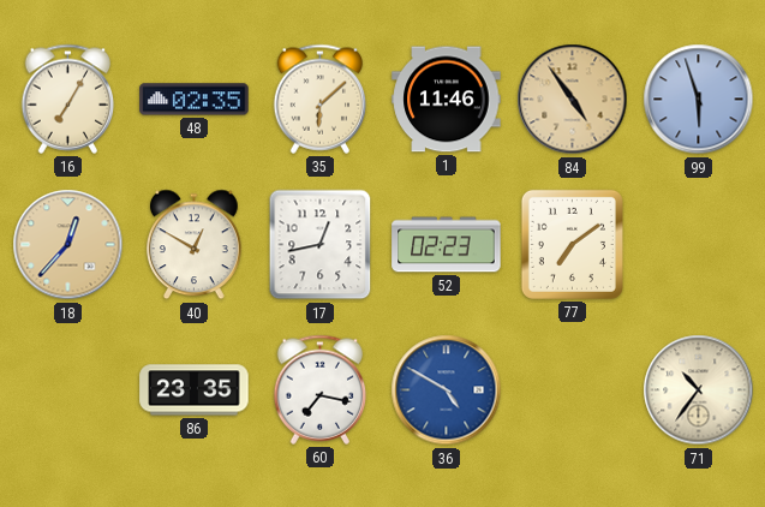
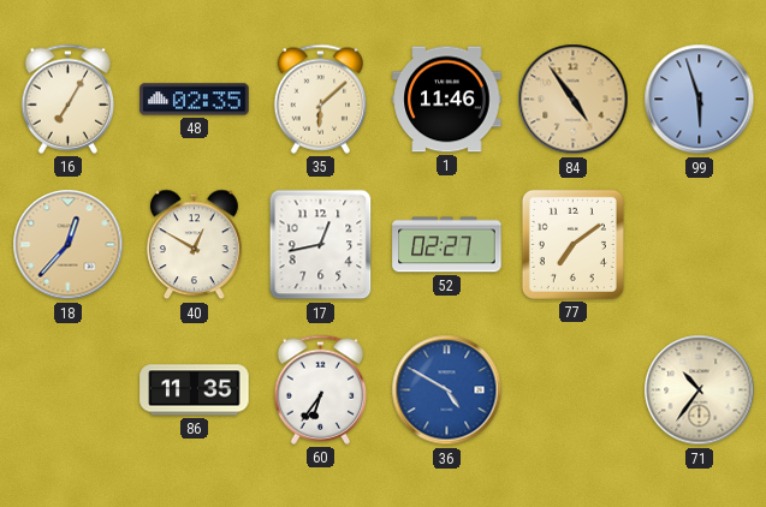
52: 02:23 -> 02:27 (447, 245)
86: 23:35 -> 11:35 (195, 390)
60: 7:17 -> 6:36 (321, 389)
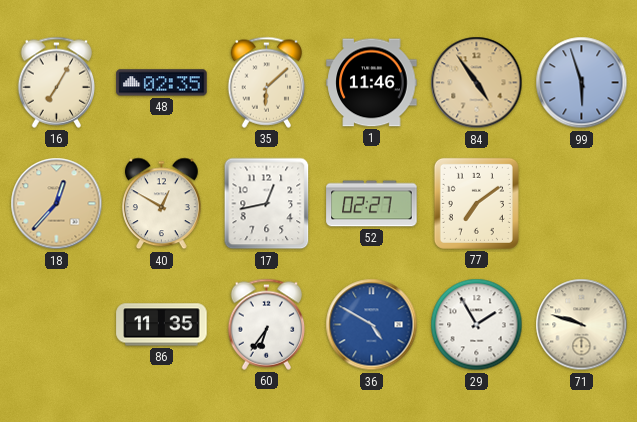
29: none -> 1:55 (477, 325)
71: 10:36 -> 9:48 (582, 325)
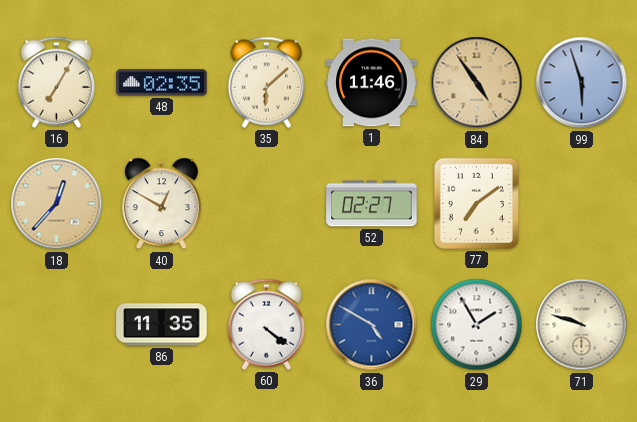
17: 12:43 -> none (267, 204)
60: 6:36 -> 4:21 (267, 324)
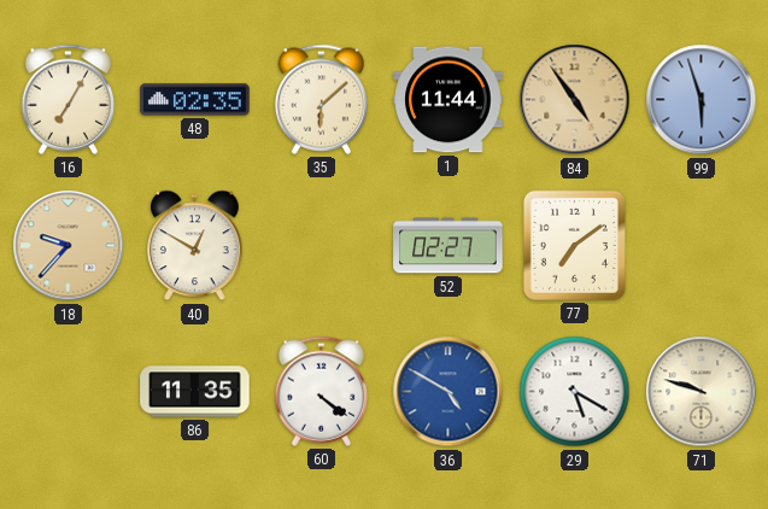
1: 11:46 -> 11:44 (449, 100)
18: 12:37 -> 9:37 (69, 246)
29: 1:55 -> 5:20 (575, 392)
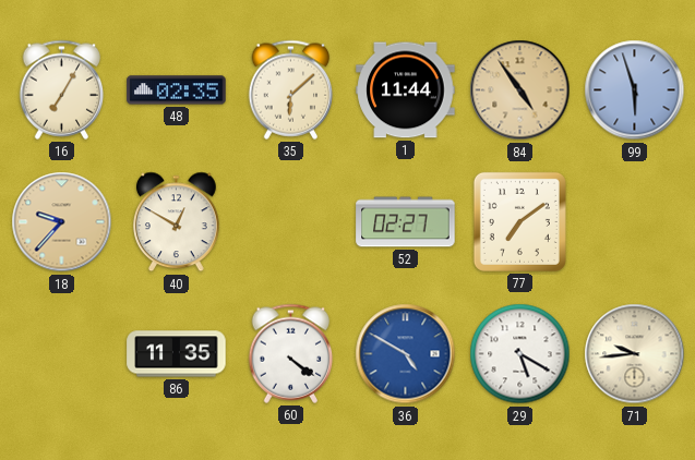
71: 9:48 -> 9:44 (635, 354)
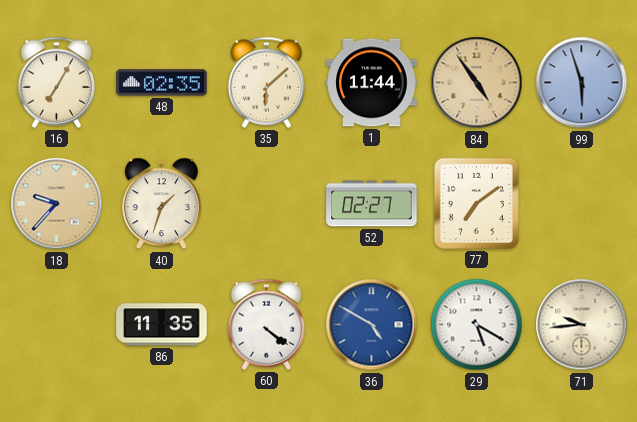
40: 12:50 -> 1:33 (162, 204)
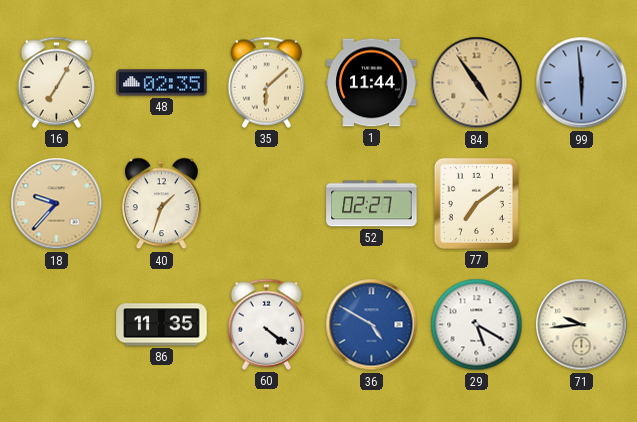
99: 5:57 -> 5:59 (582, 83)
